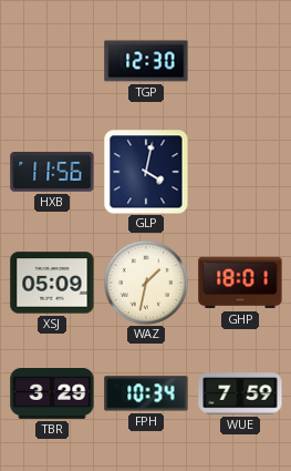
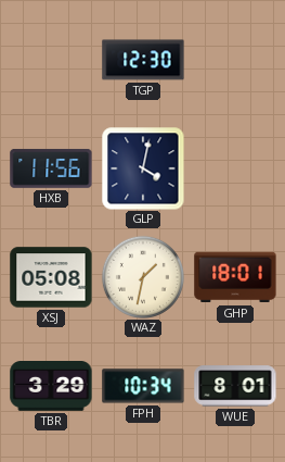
XSJ: 05:09 -> 05:08 (51, 277)
WUE: 7:59 -> 8:01 (235, 386)
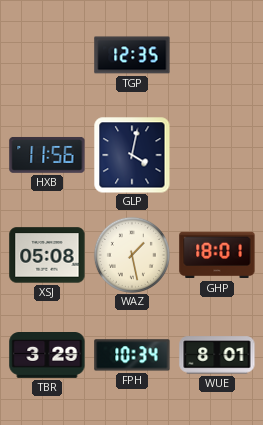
TGP: 12:30 -> 12:35 (132, 55)
WAZ: 1:32 -> 1:28 (132, 255)
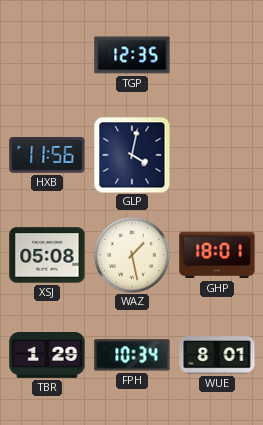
TBR: 3:29 -> 1:29 (47, 356)
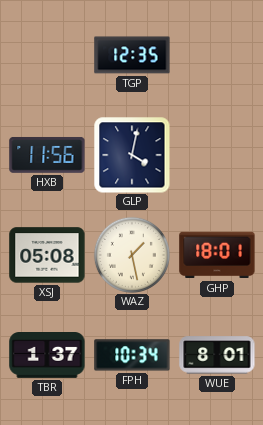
TBR: 1:29 -> 1:37 (47, 356)
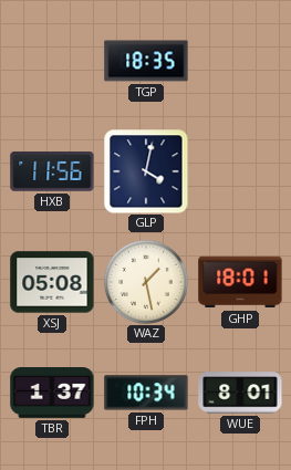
TGP: 12:35 -> 18:35 (146, 61)
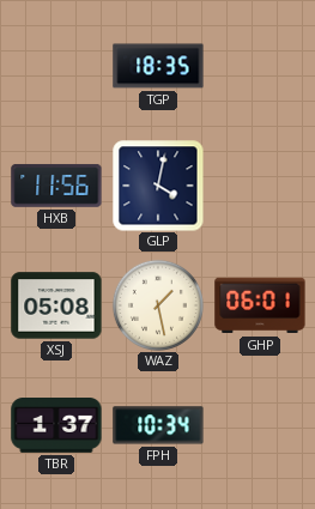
GHP: 18:01 -> 06:01 (260, 305)
WUE: 8:01 -> none (240, 393)
